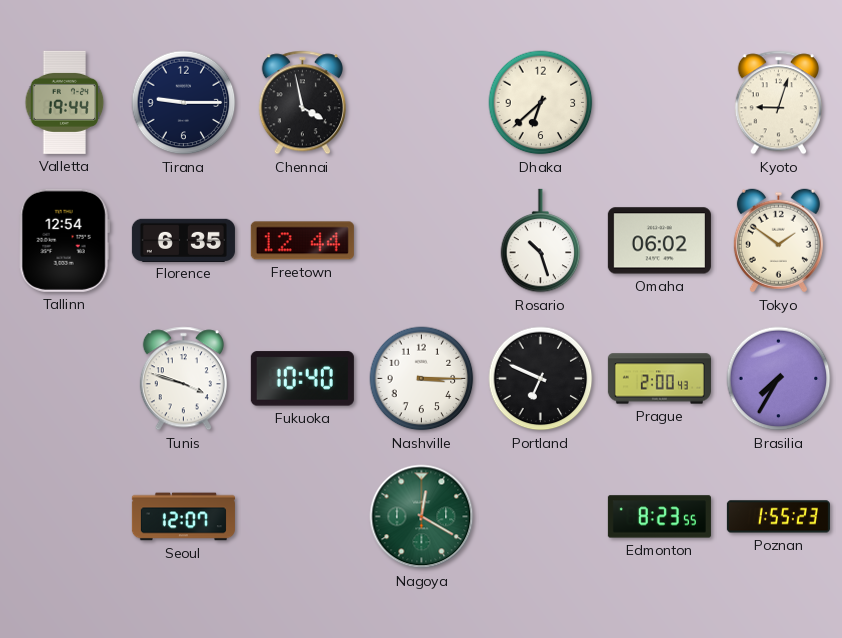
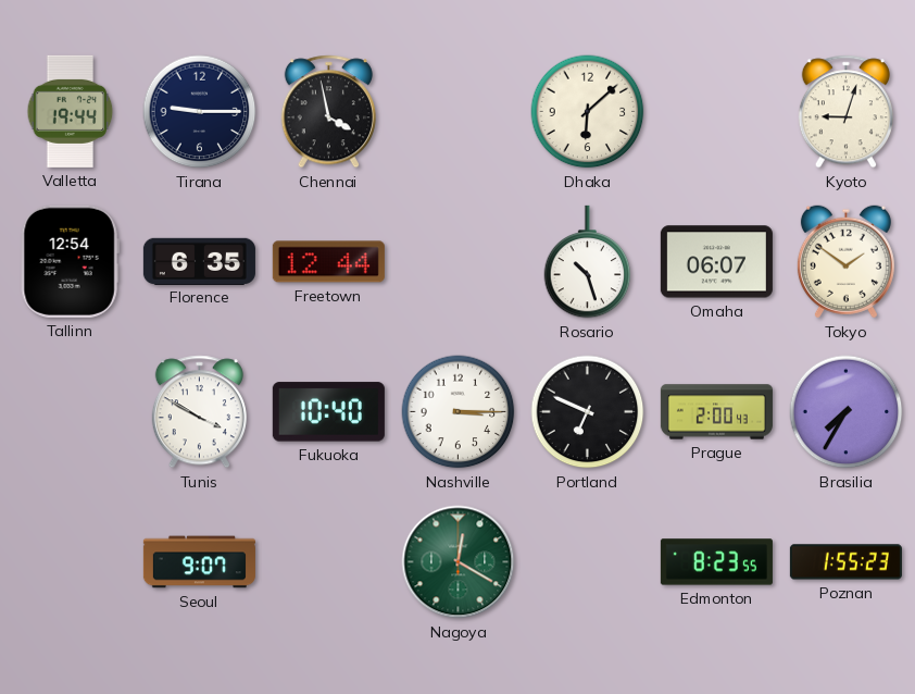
Dhaka: 6:38 -> 6:08 (588, 112)
Omaha: 06:02 -> 06:07 (716, 262)
Tunis: 3:48 -> 3:50 (199, 412)
Seoul: 12:07 -> 9:07 (199, 562)
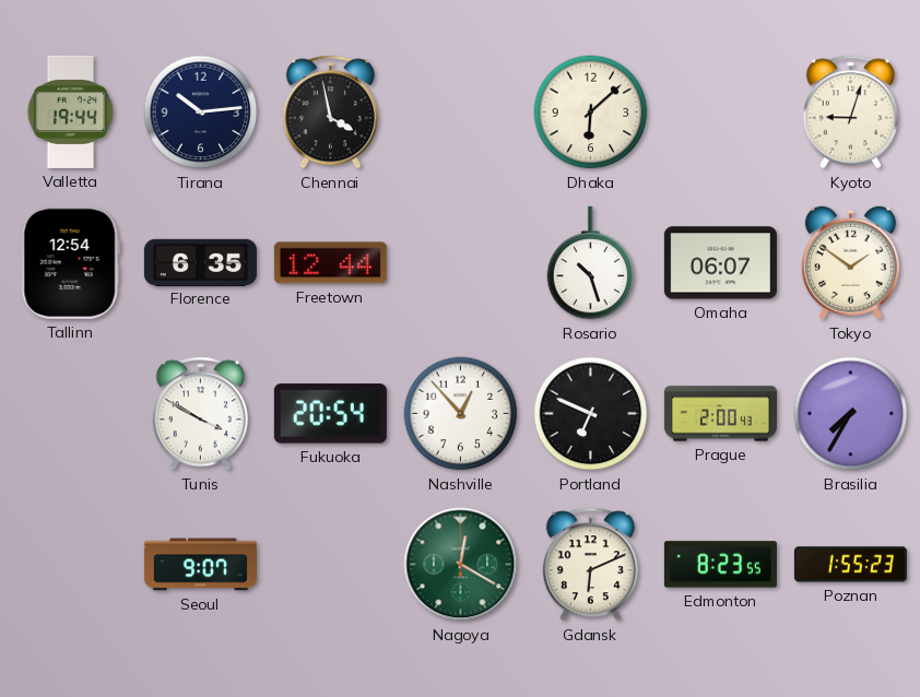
Tirana: 9:15 -> 10:14 (201, 113)
Fukuoka: 10:40 -> 20:54 (330, 414)
Nashville: 3:15 -> 12:53 (461, 414)
Gdansk: none -> 6:11 (590, 565)
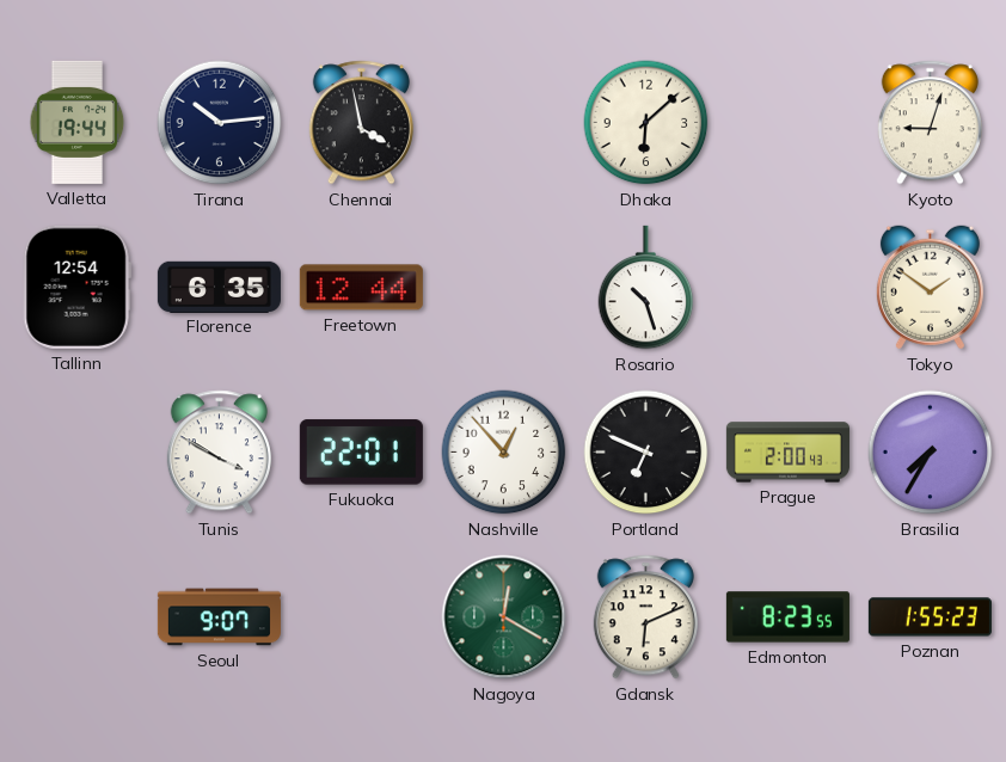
Omaha: 06:07 -> none (720, 263)
Fukuoka: 20:54 -> 22:01 (361, 453)
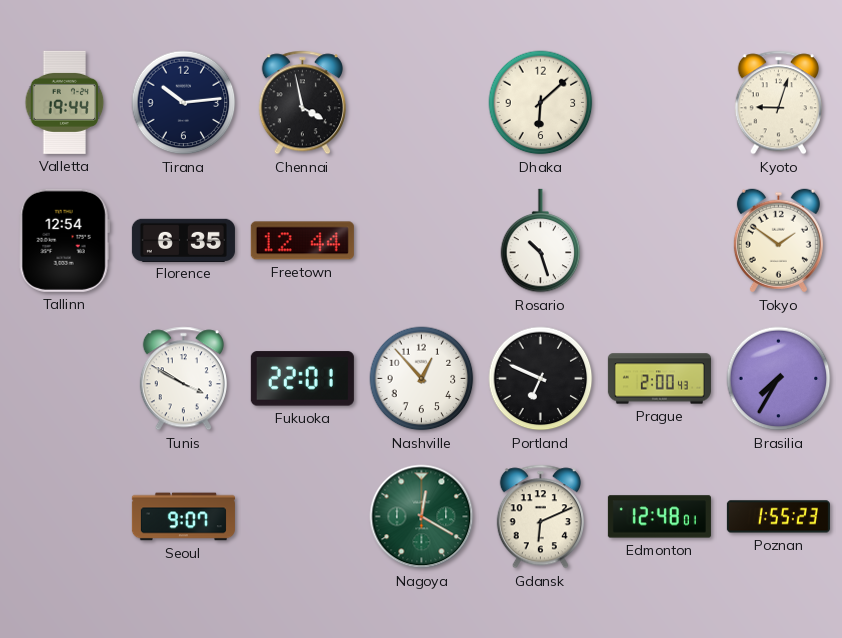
Edmonton: 8:23 -> 12:48 (659, 517)
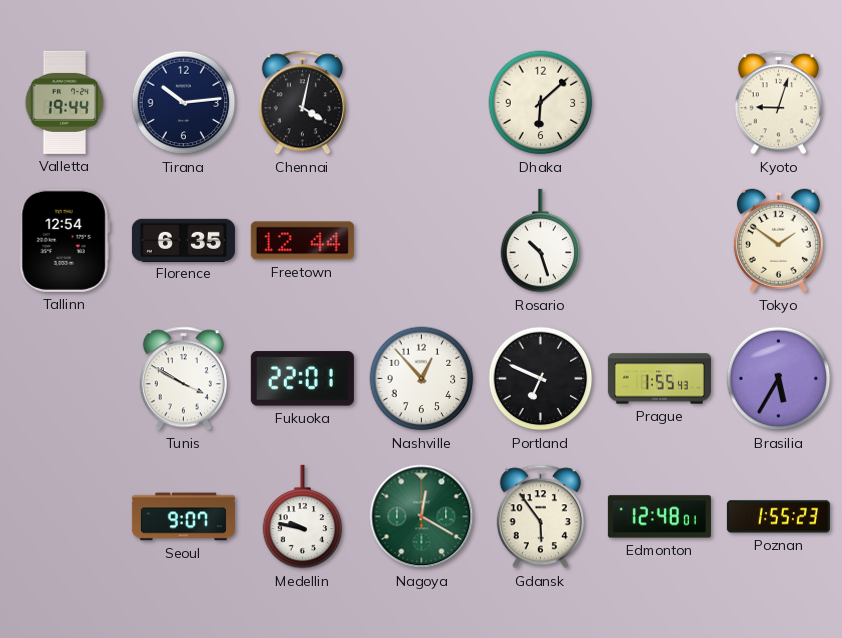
Chennai: 3:58 -> 4:02 (302, 103)
Prague: 2:00 -> 1:55 (659, 379)
Brasilia: 7:35 -> 5:35 (779, 379)
Medellin: none -> 9:47 (303, 517)
Gdansk: 6:11 -> 5:54 (540, 517)
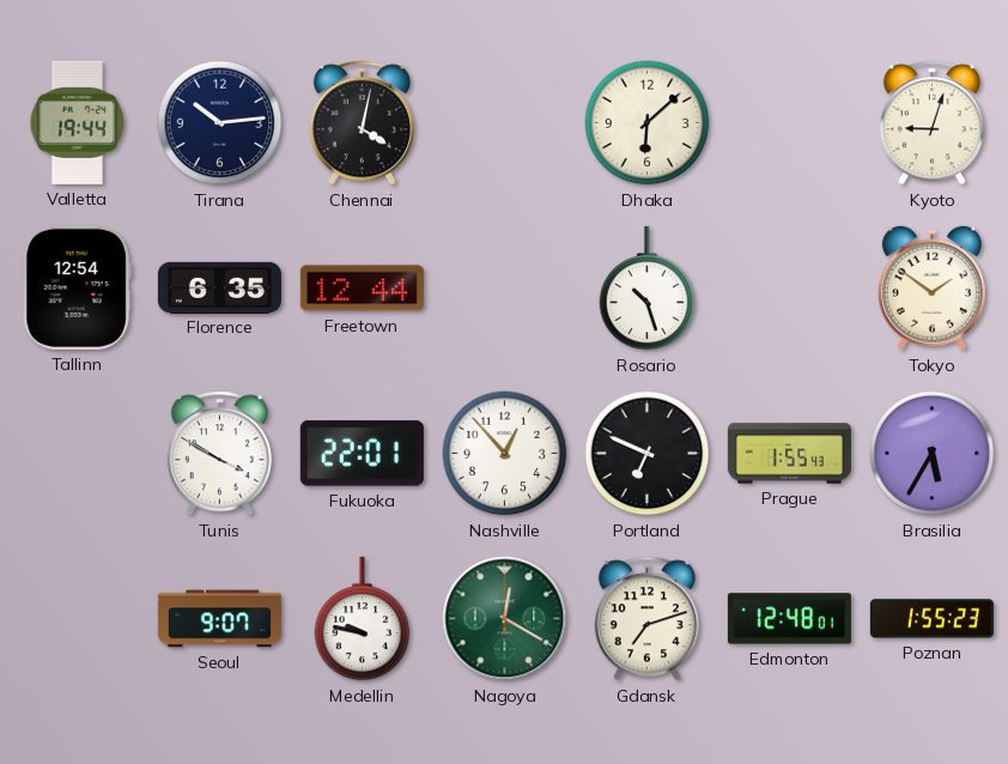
Gdansk: 5:54 -> 7:12 (646, 619)
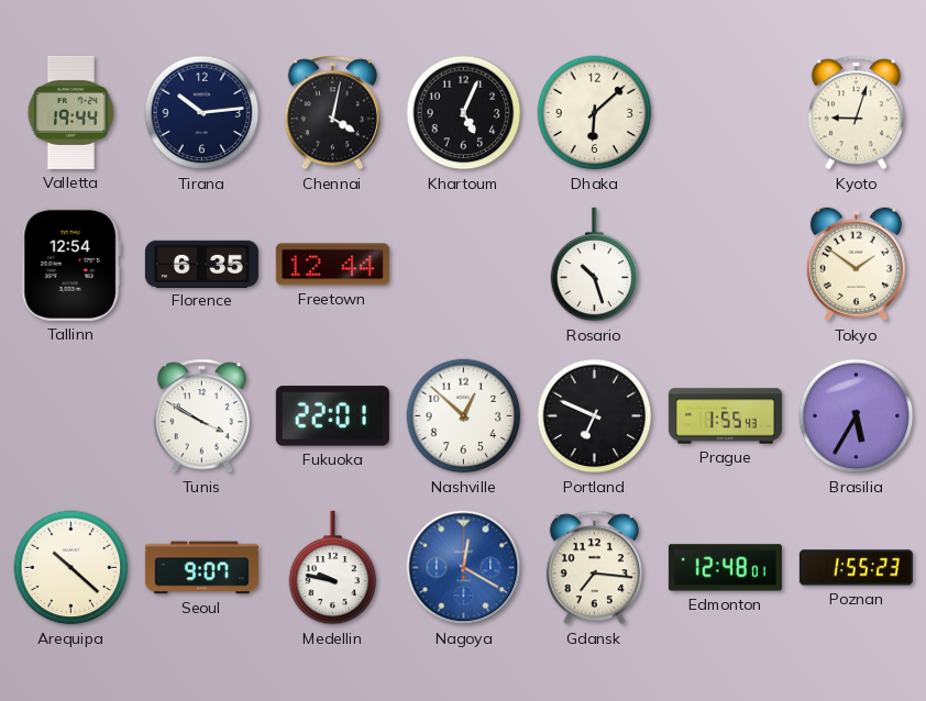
Khartoum: none -> 5:04 (464, 113)
Nashville: 12:53 -> 12:52 (464, 416)
Arequipa: none -> 10:22 (71, 568)
Nagoya dial: green -> blue (464, 568)
Gdansk: 7:12 -> 7:16 (594, 568)
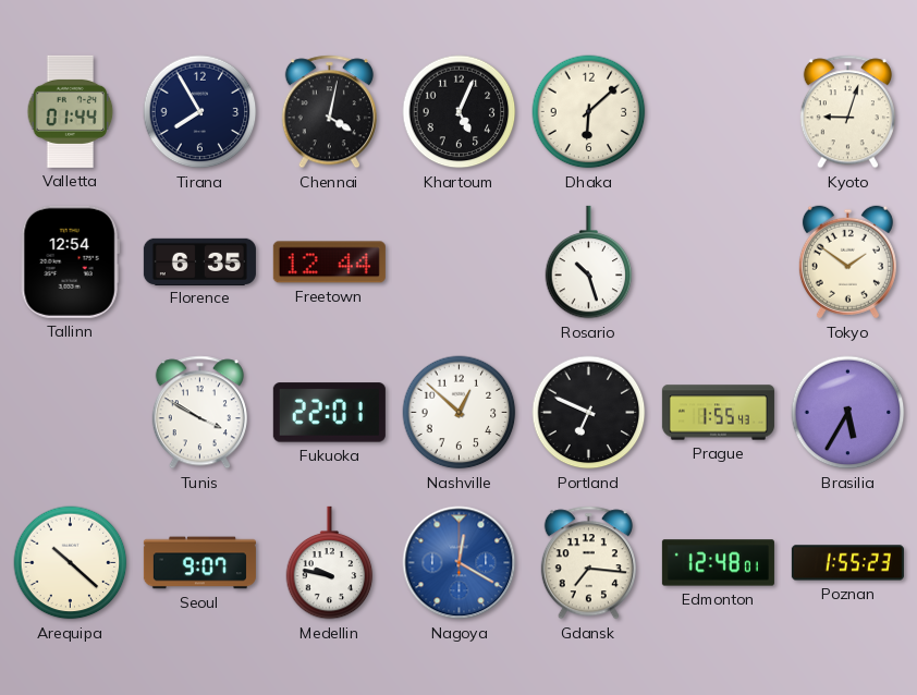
Valletta: 19:44 -> 01:44 (71, 111)
Tirana: 10:14 -> 7:55 (200, 112)
